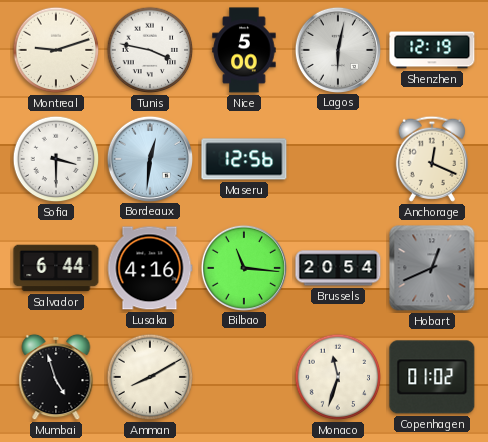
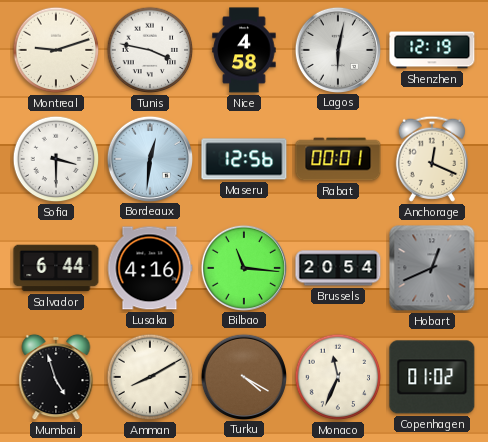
Nice: 5:00 -> 4:58 (244, 50)
Rabat: none -> 00:01 (338, 159)
Turku: none -> 4:20 (243, 376)
Monaco: 11:33 -> 11:34 (338, 377)
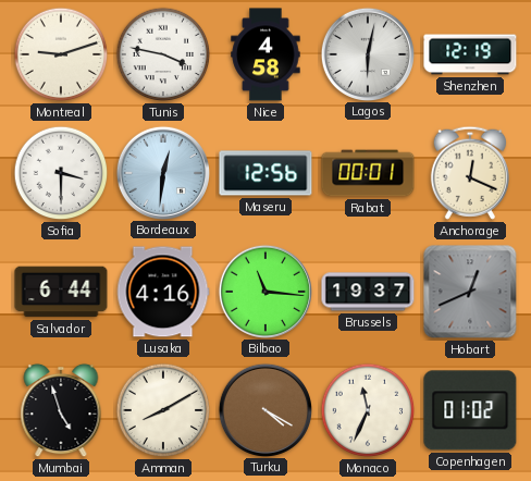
Brussels: 20:54 -> 19:37 (368, 292)
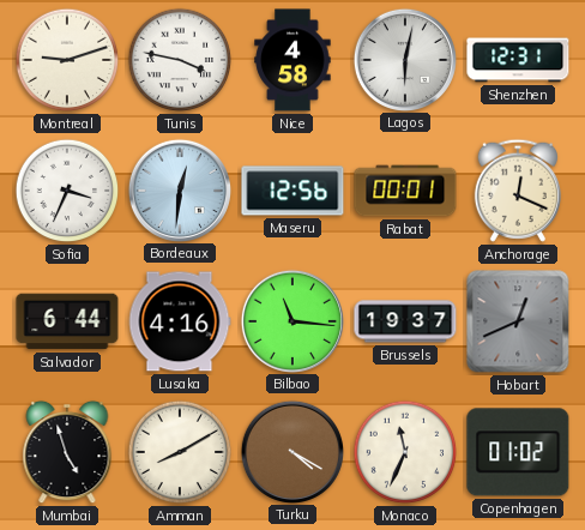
Shenzhen: 12:19 -> 12:31 (518, 60)
Sofia: 3:30 -> 3:34 (67, 191)
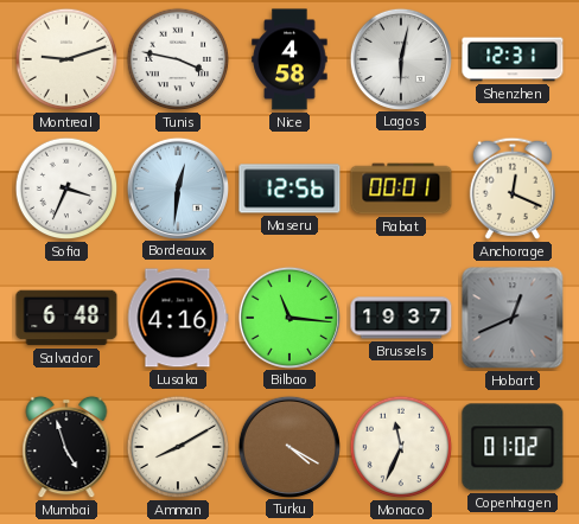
Salvador: 6:44 -> 6:48 (66, 318)
